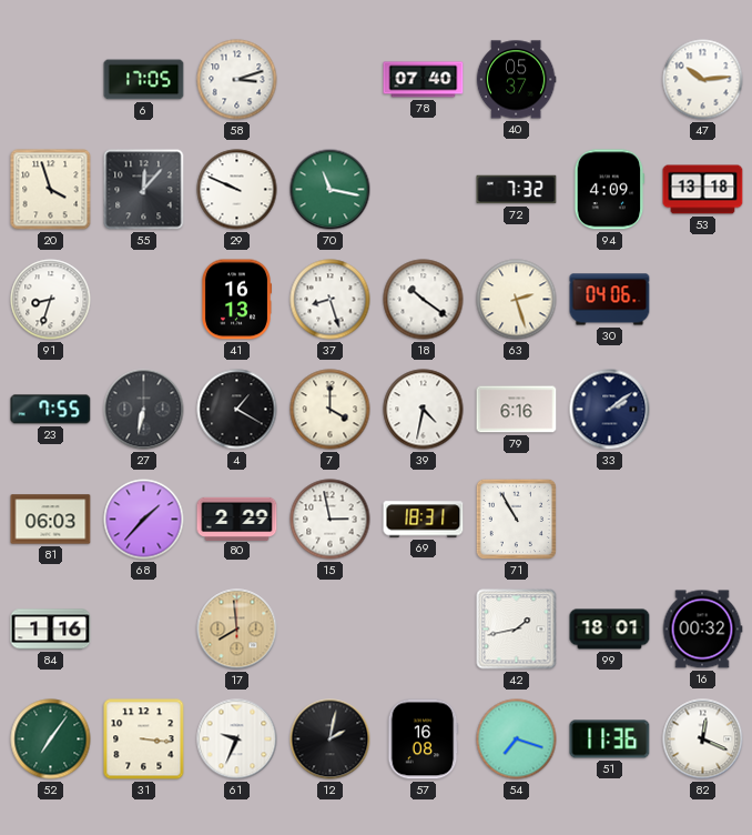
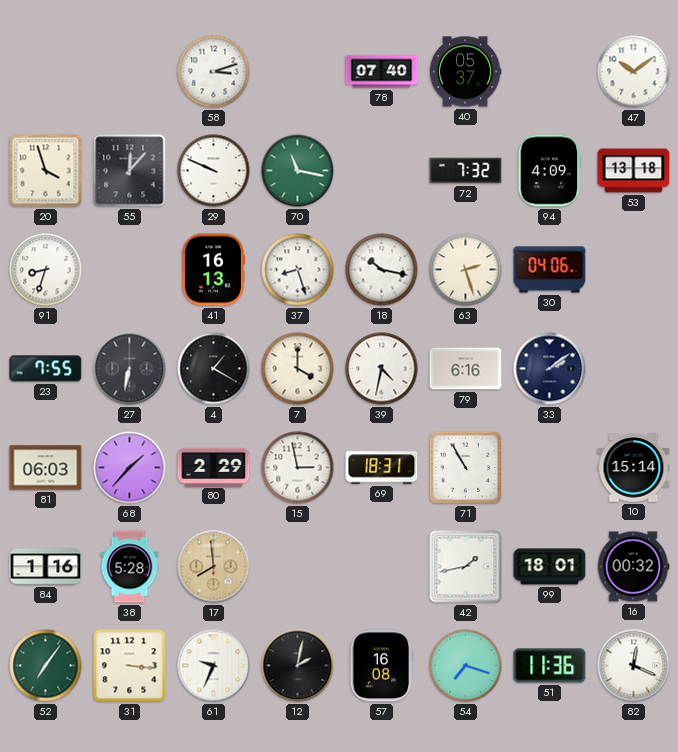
6: 17:05 -> none (144, 80)
47: 10:14 -> 10:09 (634, 72)
18: 10:21 -> 10:17 (382, 270)
10: none -> 15:14 (634, 468)
38: none -> 5:28 (130, 567)
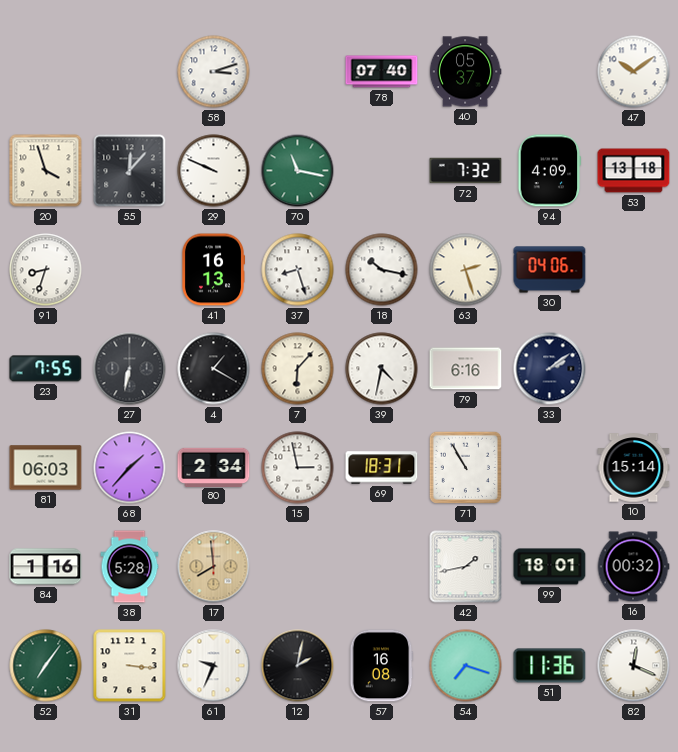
7: 4:00 -> 6:07 (298, 369)
80: 2:29 -> 2:34 (214, 467)
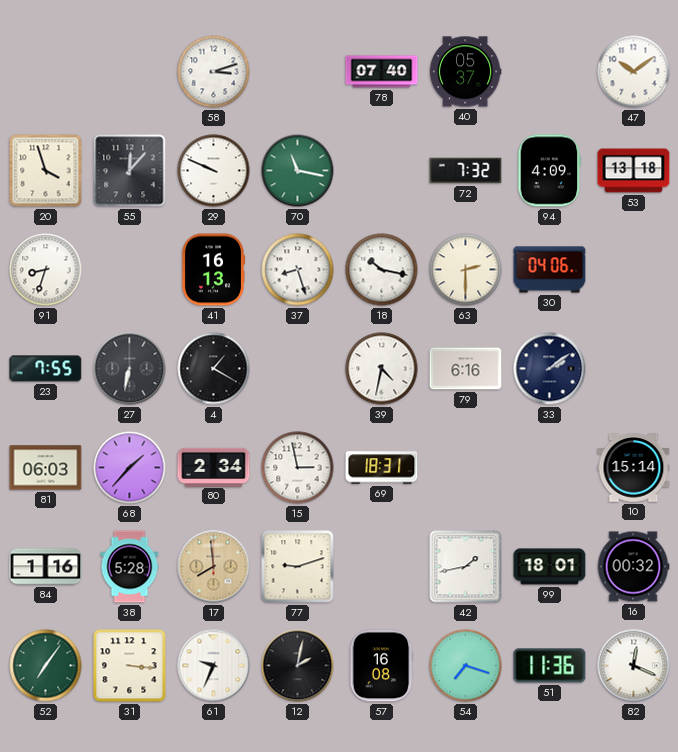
63: 2:27 -> 2:30 (466, 270)
7: 6:07 -> none (298, 369)
71: 10:55 -> none (465, 467)
77: none -> 9:12 (298, 567)
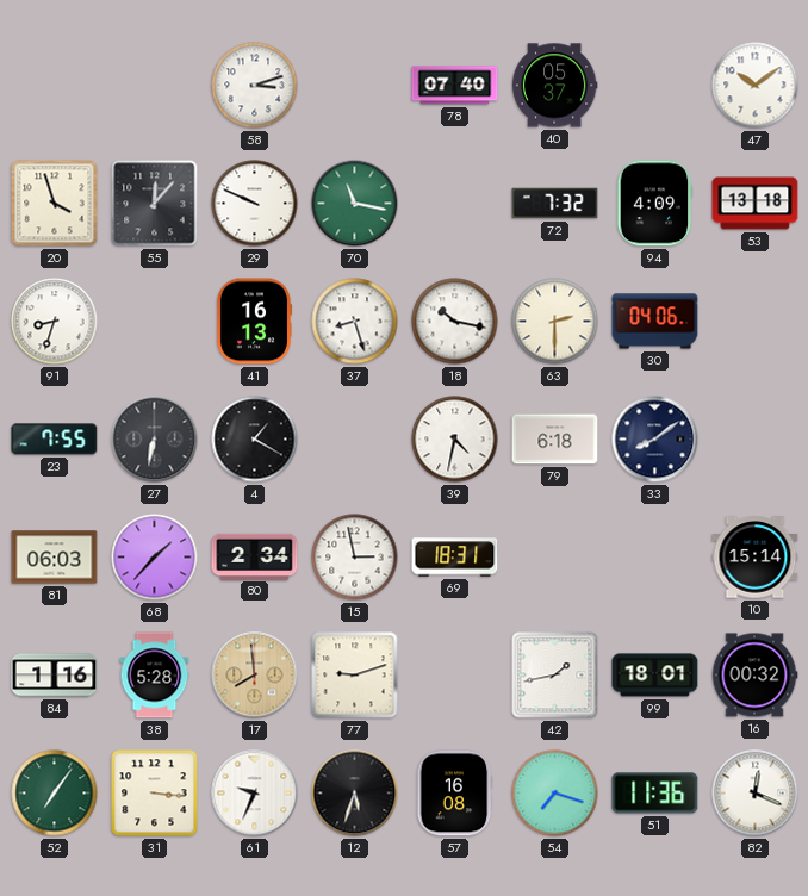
79: 6:16 -> 6:18 (555, 440)
33: 2:09 -> 8:09 (655, 440)
12: 2:02 -> 5:33 (355, 794)
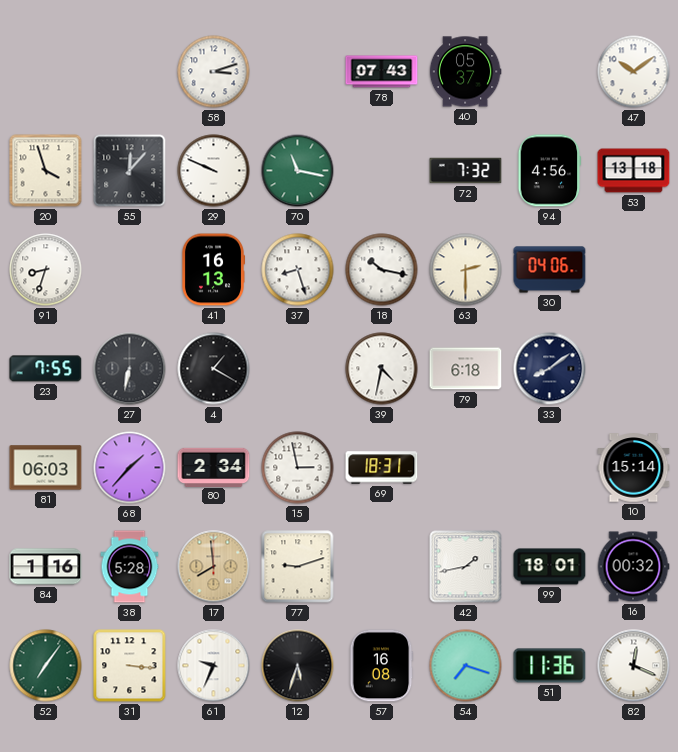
78: 07:40 -> 07:43 (382, 72)
94: 4:09 -> 4:56 (550, 171)
